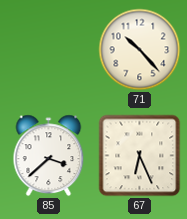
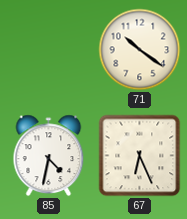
71: 10:23 -> 10:21 (140, 50)
85: 3:38 -> 4:32 (49, 156)
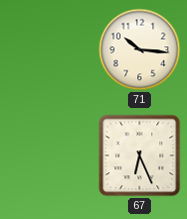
71: 10:21 -> 10:16 (140, 50)
85: 4:32 -> none (49, 156)
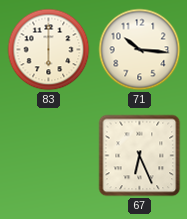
83: none -> 6:00 (49, 50)
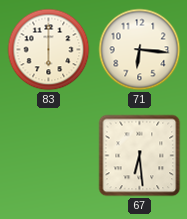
71: 10:16 -> 6:16 (140, 50)
67: 6:26 -> 6:29 (140, 156)
